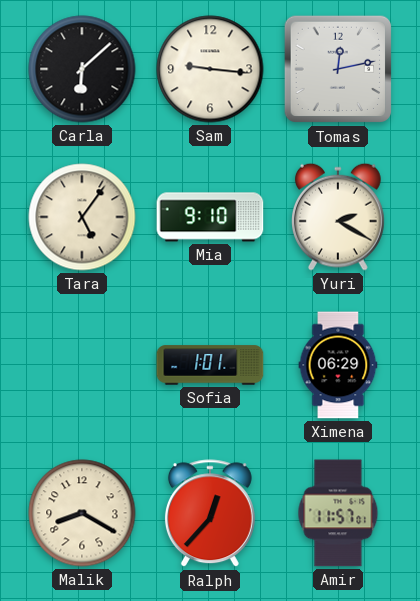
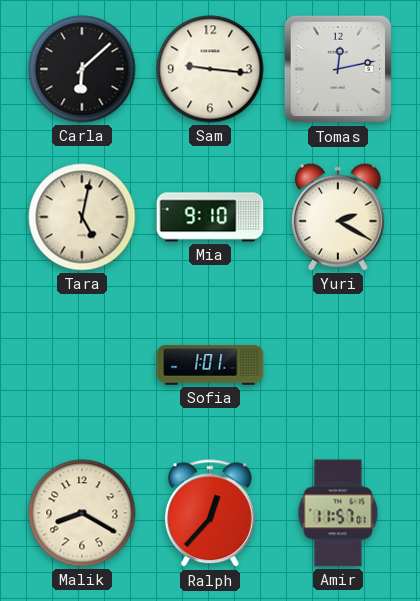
Tara: 5:06 -> 5:02 (82, 217)
Ximena: 06:29 -> none (338, 365)
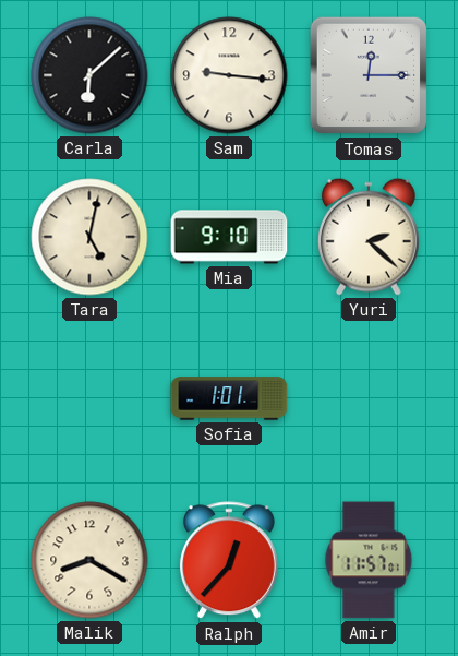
Tomas: 12:13 -> 12:15 (369, 75)
Yuri: 2:20 -> 2:22 (370, 237)
